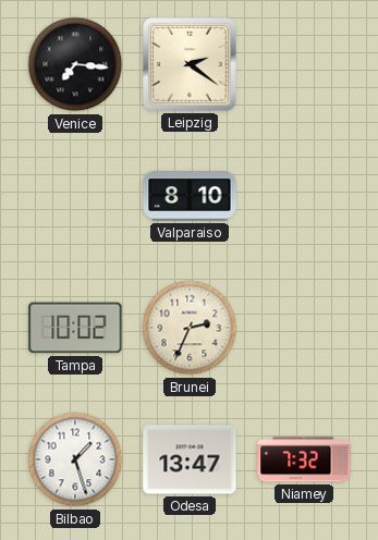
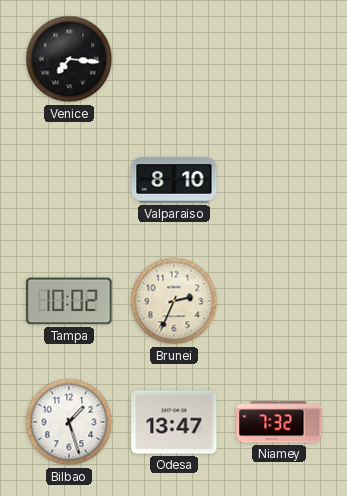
Leipzig: 2:21 -> none (191, 65)
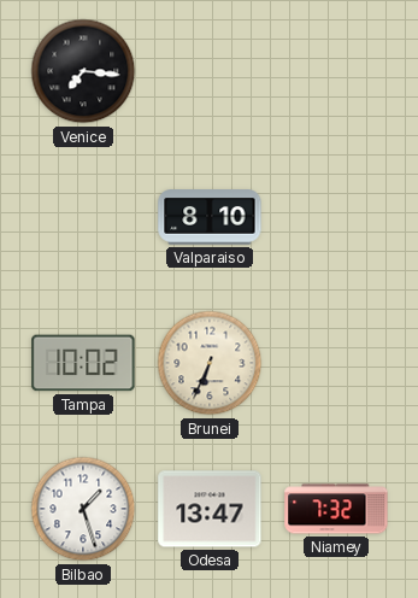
Brunei: 2:34 -> 6:34 (210, 363)
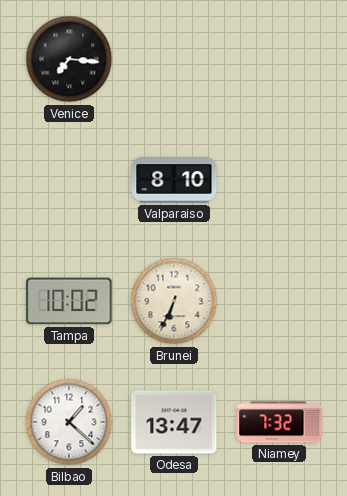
Bilbao: 1:27 -> 1:22 (69, 422)
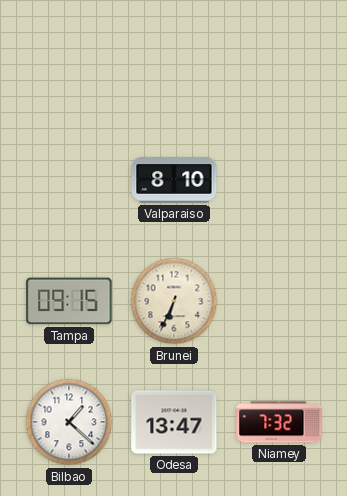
Venice: 7:16 -> none (69, 59)
Tampa: 10:02 -> 09:15 (69, 301)
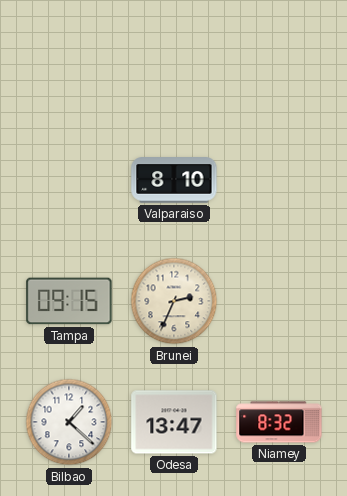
Brunei: 6:34 -> 2:34 (174, 301)
Niamey: 7:32 -> 8:32 (279, 422)
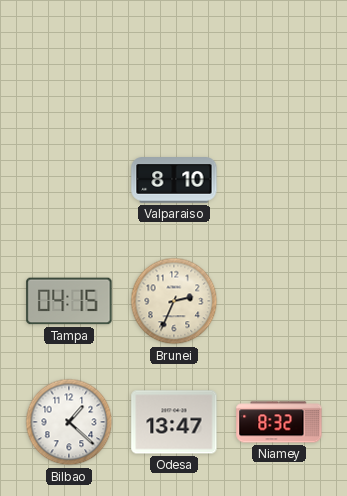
Tampa: 09:15 -> 04:15 (69, 301)
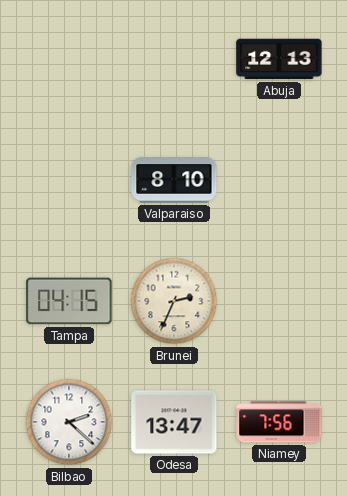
Abuja: none -> 12:13 (279, 59)
Bilbao: 1:22 -> 2:22 (69, 422)
Niamey: 8:32 -> 7:56 (279, 422)
